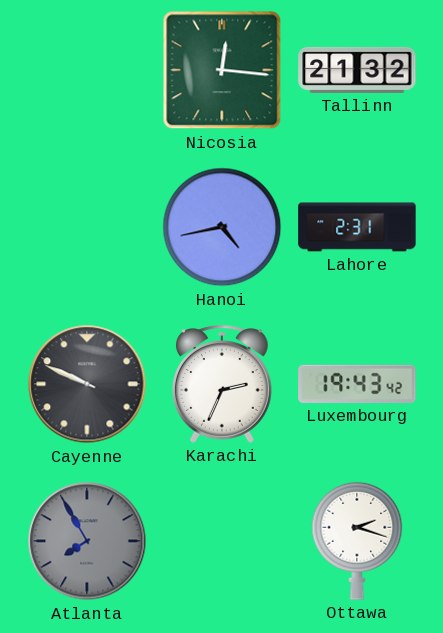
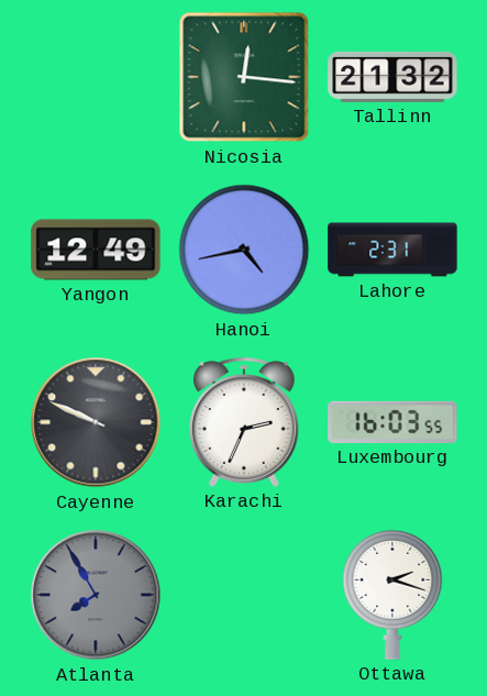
Yangon: none -> 12:49 (96, 250)
Luxembourg: 19:43 -> 16:03 (392, 422)
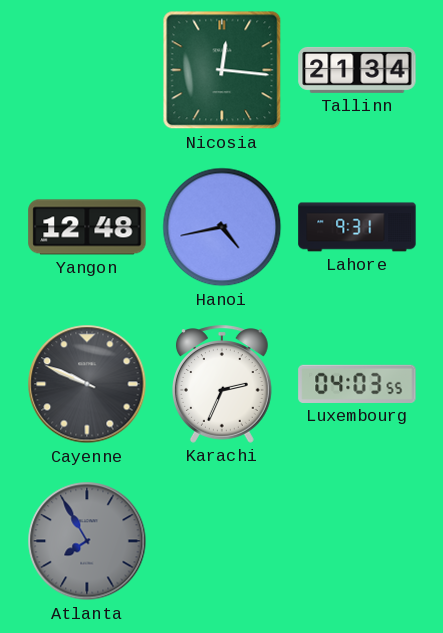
Tallinn: 21:32 -> 21:34 (357, 70)
Yangon: 12:49 -> 12:48 (87, 227)
Lahore: 2:31 -> 9:31 (357, 227)
Luxembourg: 16:03 -> 04:03 (357, 384)
Ottawa: 2:18 -> none (392, 595)
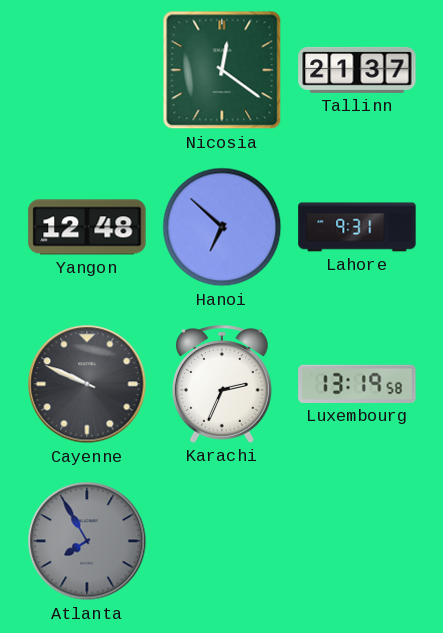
Nicosia: 12:16 -> 12:21 (222, 70)
Tallinn: 21:34 -> 21:37 (357, 70)
Hanoi: 4:43 -> 6:52 (222, 227)
Luxembourg: 04:03 -> 13:19 (357, 384)
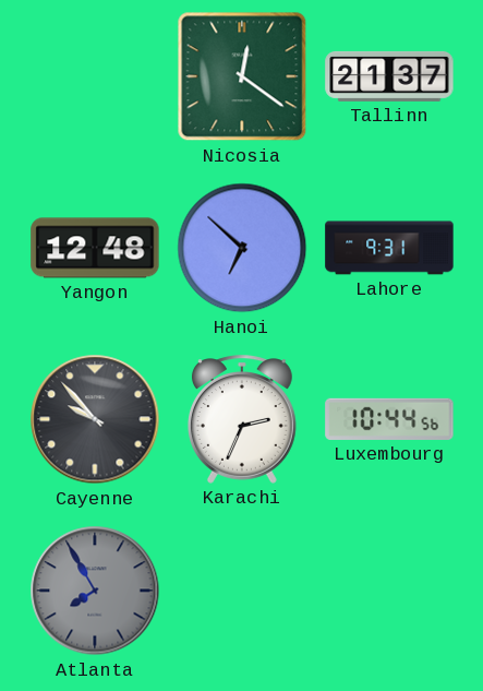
Cayenne: 9:49 -> 9:53 (95, 419)
Luxembourg: 13:19 -> 10:44 (389, 419)
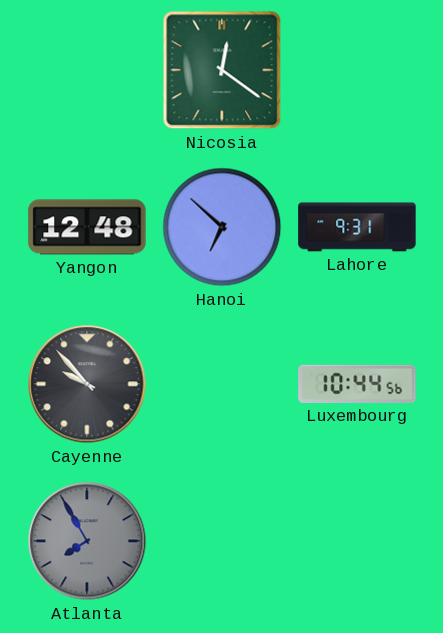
Tallinn: 21:37 -> none (389, 76)
Karachi: 2:34 -> none (242, 419)
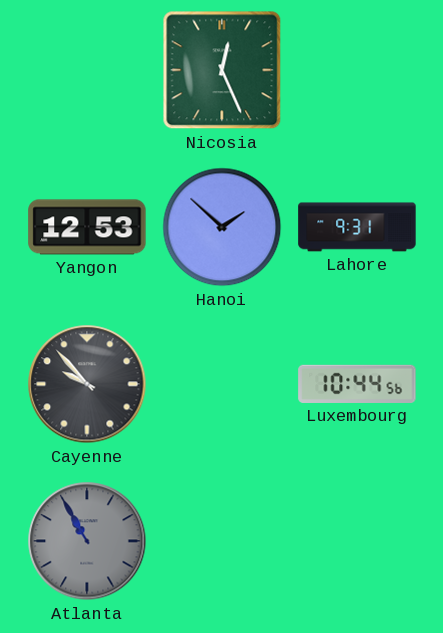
Nicosia: 12:21 -> 12:26 (222, 70)
Yangon: 12:48 -> 12:53 (87, 227)
Hanoi: 6:52 -> 1:52 (222, 227)
Atlanta: 7:55 -> 10:55 (87, 541)
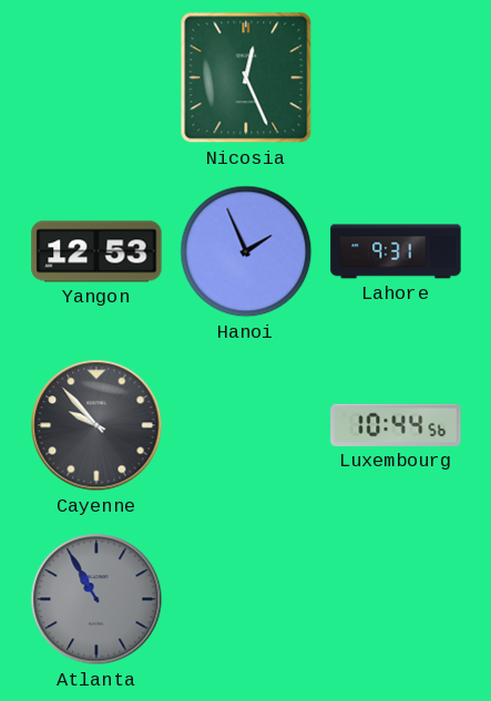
Hanoi: 1:52 -> 1:56 (246, 251)
